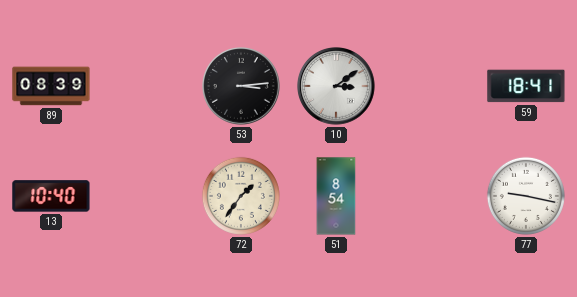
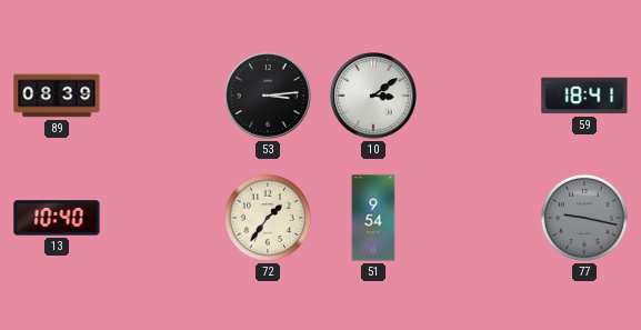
51: 8:54 -> 9:54 (373, 218)
77 dial: white -> grey (584, 218)
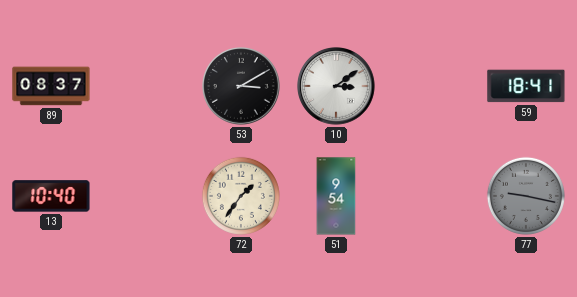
89: 08:39 -> 08:37 (51, 86)
53: 3:14 -> 3:10 (242, 87)
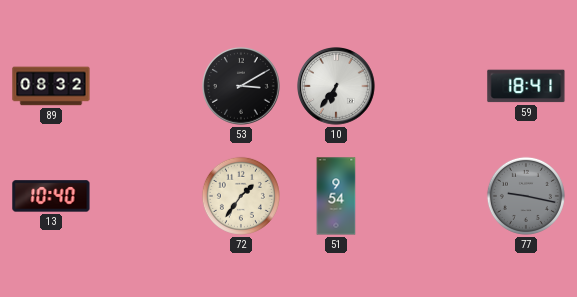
89: 08:37 -> 08:32 (51, 86)
10: 3:09 -> 6:36 (337, 87)
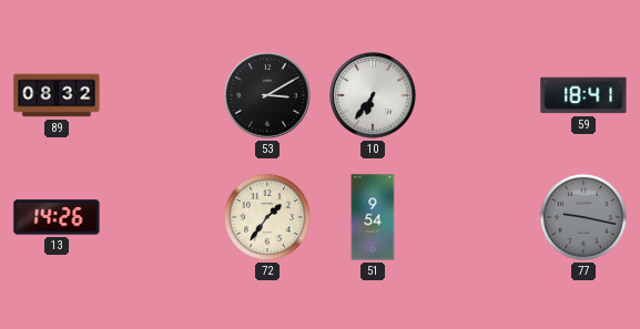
13: 10:40 -> 14:26 (57, 217)
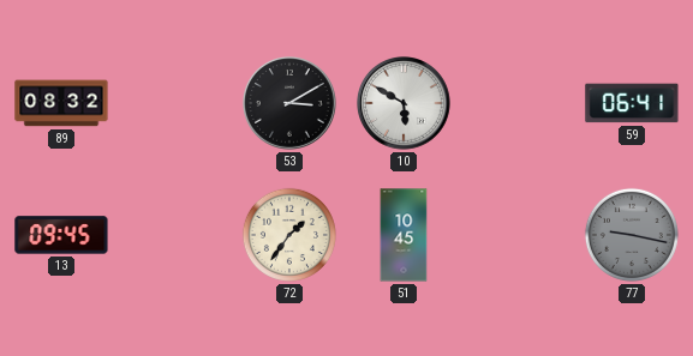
10: 6:36 -> 5:50 (405, 104)
59: 18:41 -> 06:41 (632, 103)
13: 14:26 -> 09:45 (61, 235)
51: 9:54 -> 10:45 (404, 235)
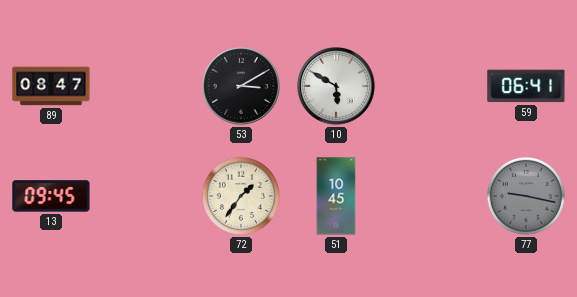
89: 08:32 -> 08:47 (51, 86)
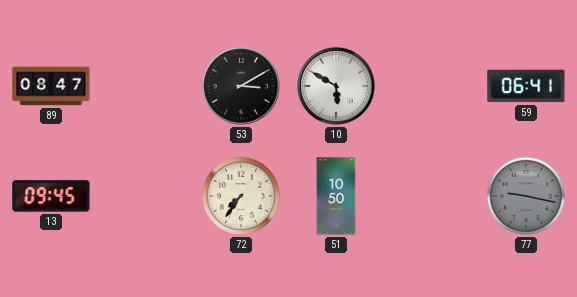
72: 1:36 -> 7:36 (241, 196)
51: 10:45 -> 10:50 (336, 196)
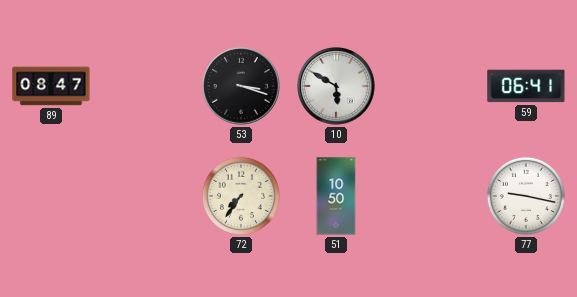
53: 3:10 -> 3:18 (242, 87)
13: 09:45 -> none (51, 196)
77 dial: grey -> white (526, 196)
